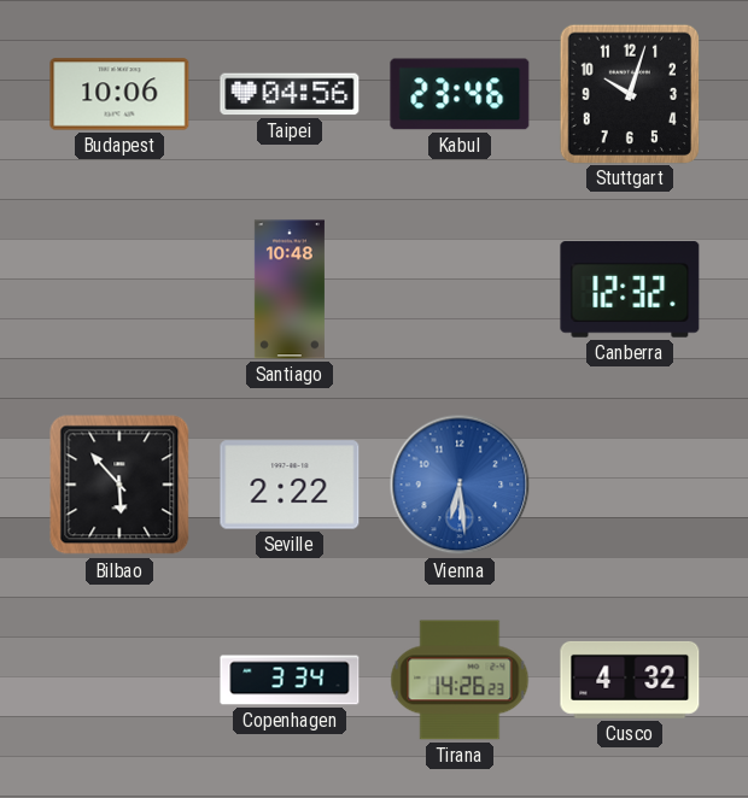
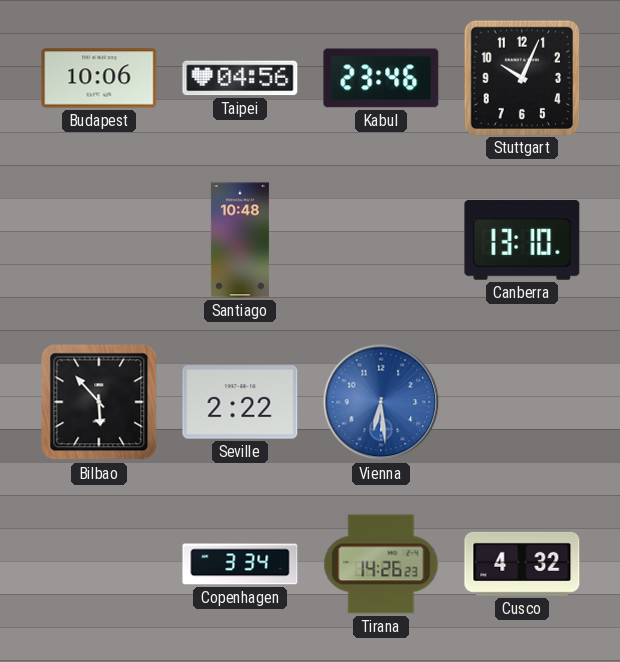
Stuttgart: 10:03 -> 10:04 (522, 77)
Canberra: 12:32 -> 13:10 (522, 240)
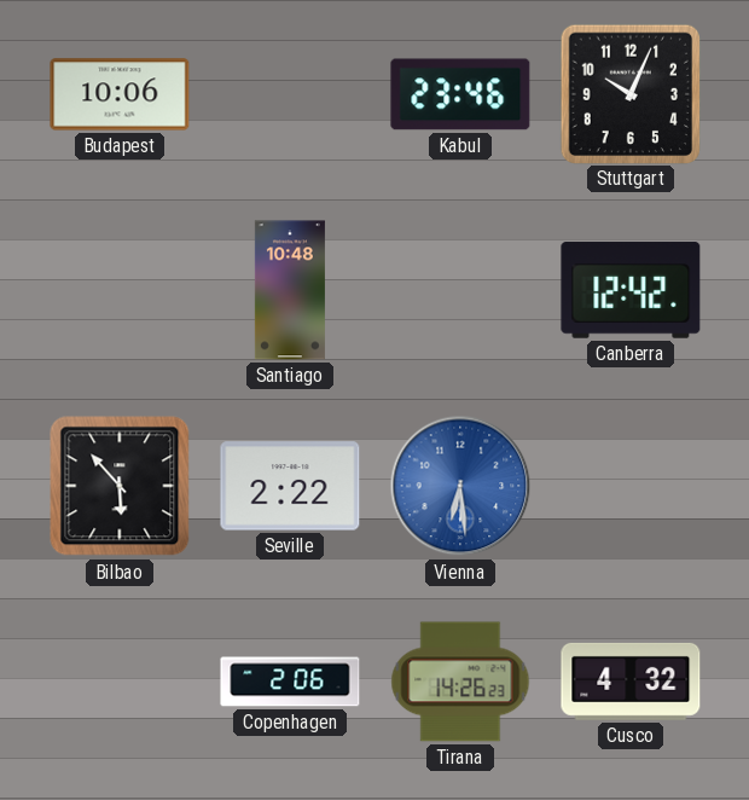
Taipei: 04:56 -> none (240, 78)
Canberra: 13:10 -> 12:42 (631, 290)
Copenhagen: 3:34 -> 2:06 (290, 682)
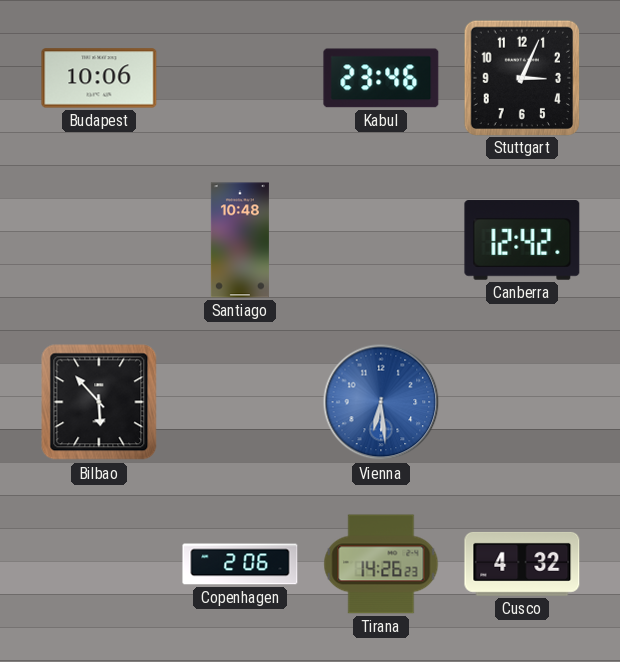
Stuttgart: 10:04 -> 3:04 (522, 77)
Seville: 2:22 -> none (290, 486)
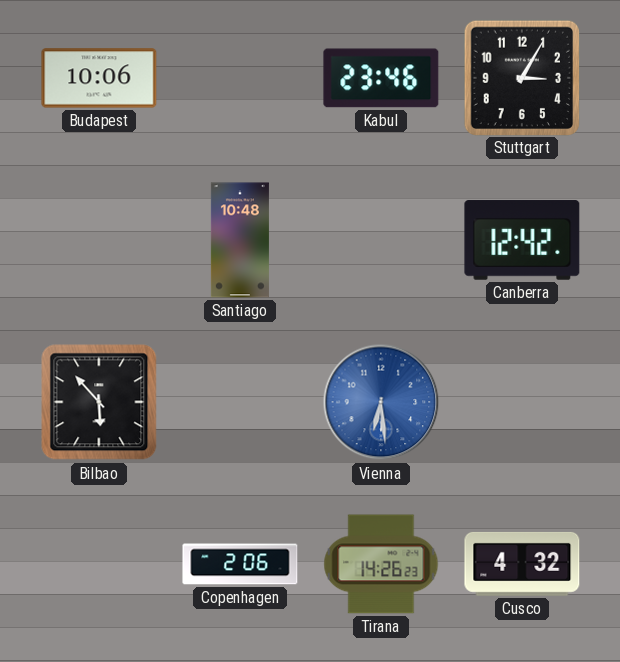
Stuttgart: 3:04 -> 3:05 (522, 77)
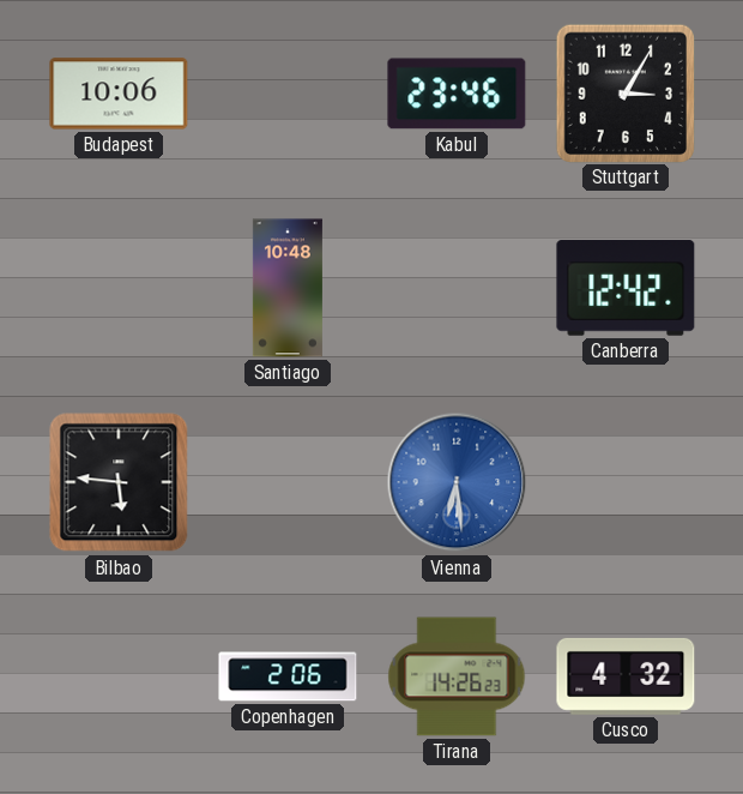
Bilbao: 5:53 -> 5:46 (119, 482)
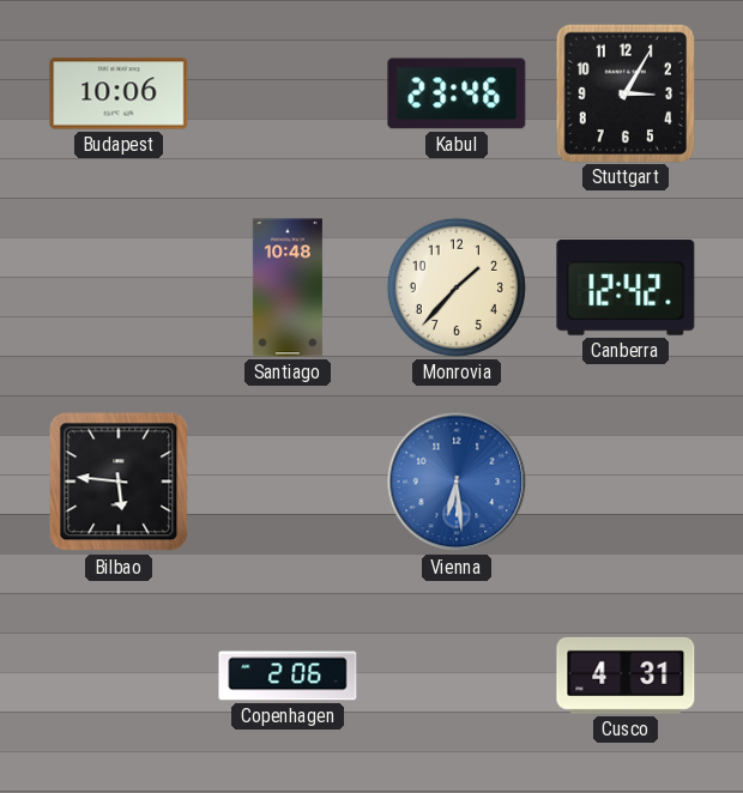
Monrovia: none -> 1:37 (457, 287)
Tirana: 14:26 -> none (457, 676)
Cusco: 4:32 -> 4:31 (626, 676)
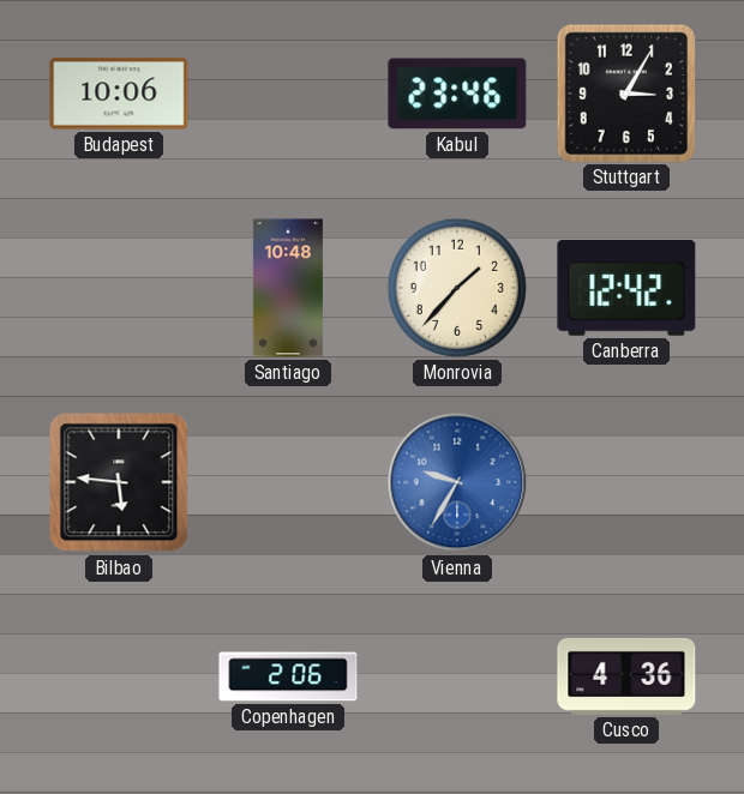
Vienna: 6:29 -> 9:35 (457, 482)
Cusco: 4:31 -> 4:36 (626, 676)
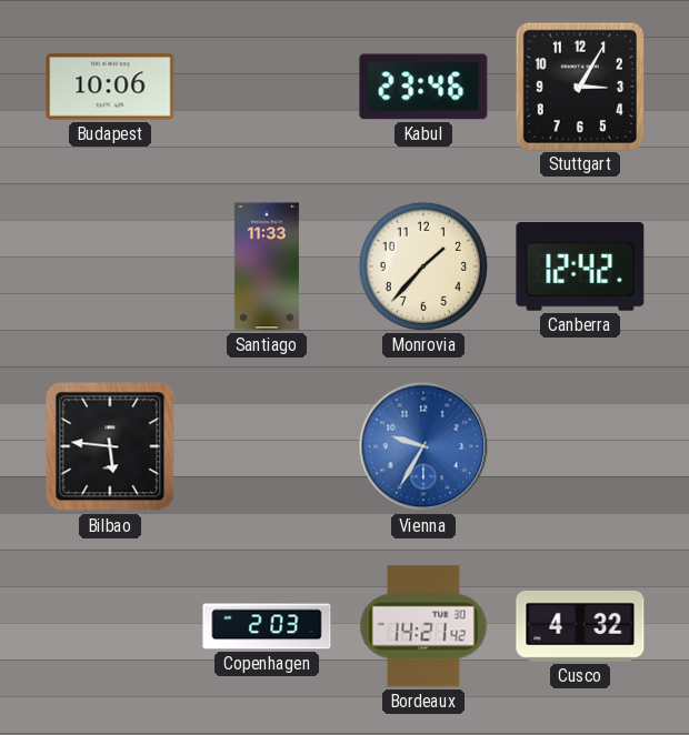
Santiago: 10:48 -> 11:33 (267, 266)
Copenhagen: 2:06 -> 2:03 (267, 626)
Bordeaux: none -> 14:21 (423, 626)
Cusco: 4:36 -> 4:32 (580, 626)
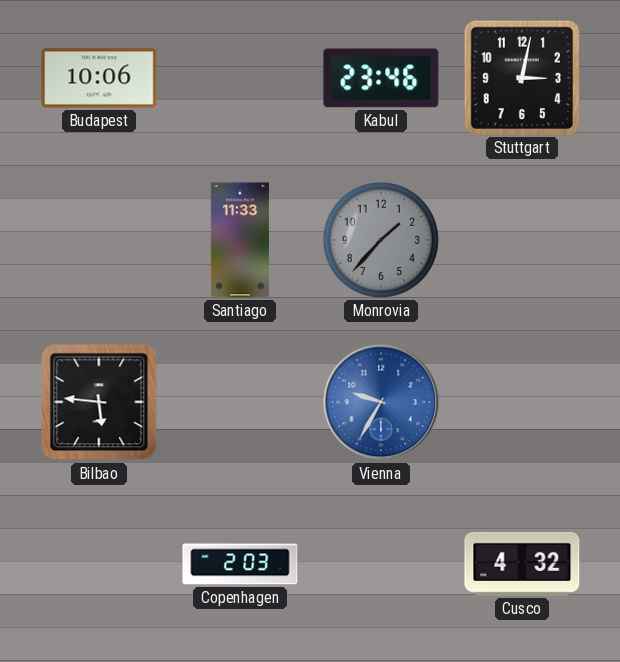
Stuttgart: 3:05 -> 3:02 (522, 77)
Monrovia dial: cream -> grey (381, 240)
Canberra: 12:42 -> none (580, 266)
Bordeaux: 14:21 -> none (423, 626)
